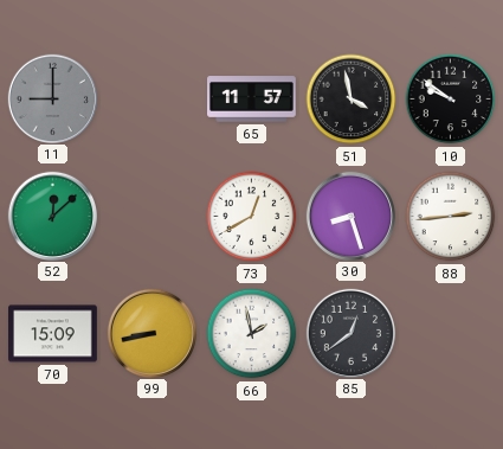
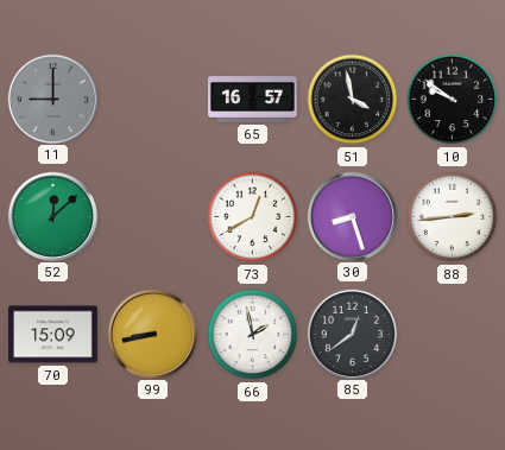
65: 11:57 -> 16:57 (253, 100)
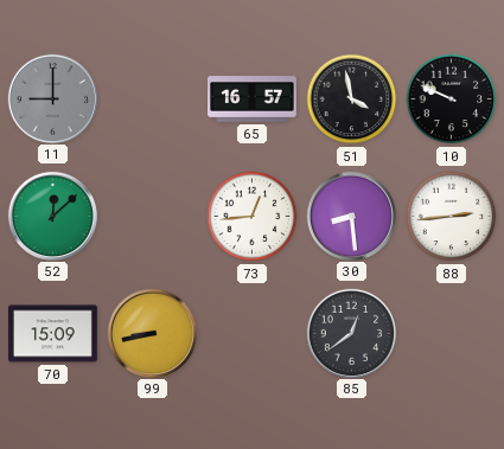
10: 9:51 -> 9:49 (452, 100)
73: 12:40 -> 12:44 (253, 217)
30: 8:27 -> 8:29 (351, 216)
66: 1:58 -> none (253, 335)
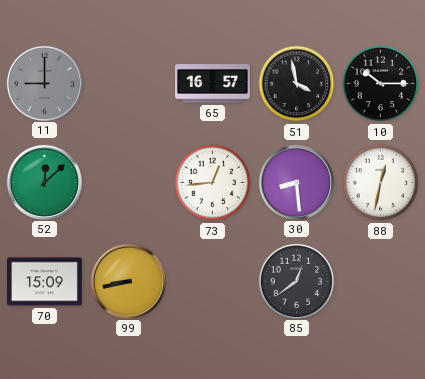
10: 9:49 -> 10:15 (381, 84)
88: 2:44 -> 12:32 (381, 183)
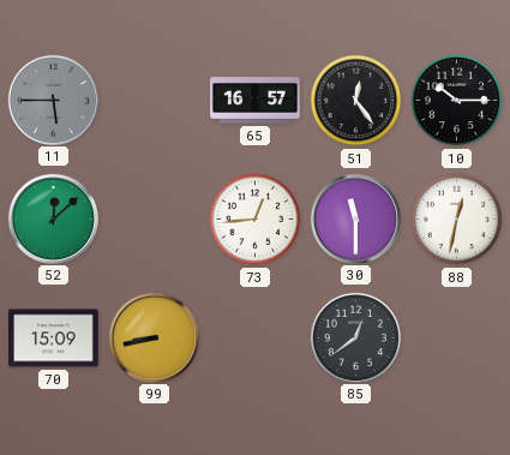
11: 9:00 -> 5:45 (53, 100)
51: 3:58 -> 12:24 (356, 101)
30: 8:29 -> 11:30 (355, 218)
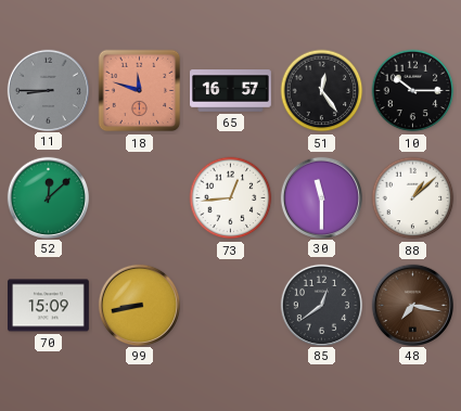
11: 5:45 -> 8:45 (48, 90)
18: none -> 11:48 (140, 91)
88: 12:32 -> 1:08 (413, 198)
48: none -> 7:17 (412, 305)
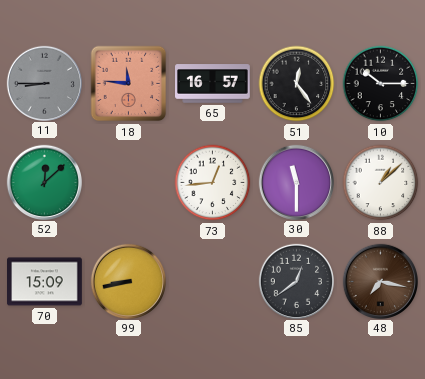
18: 11:48 -> 11:46 (129, 84)
